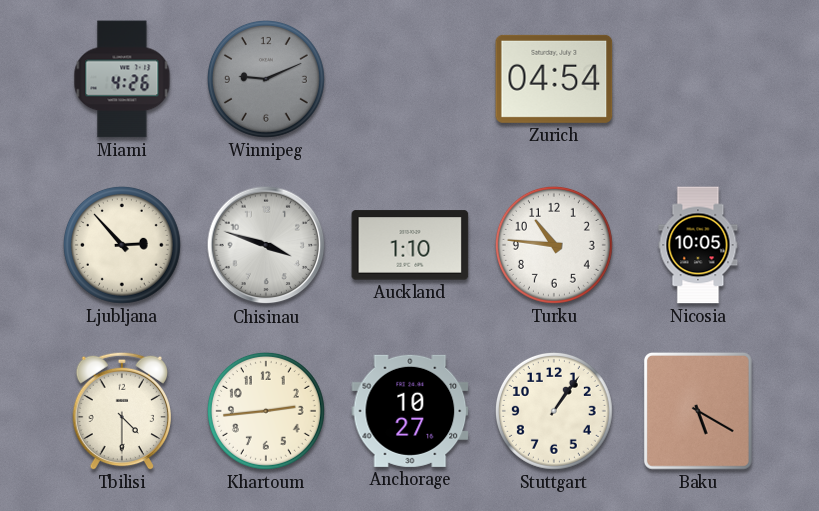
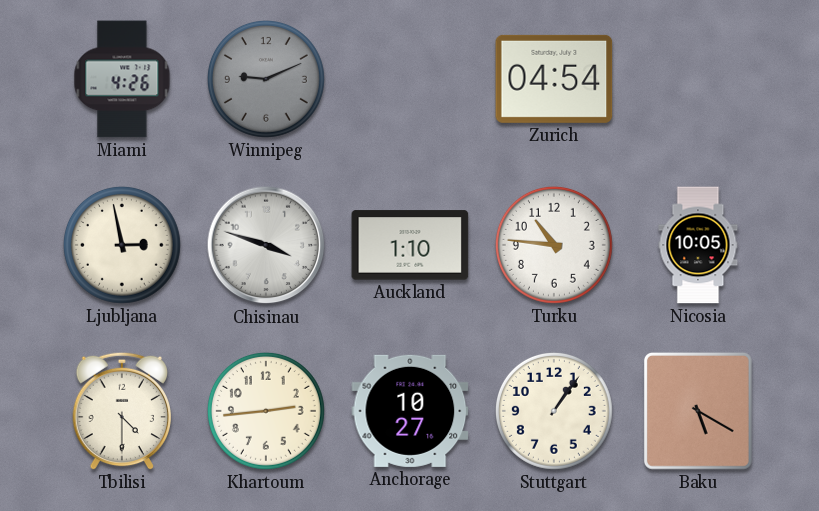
Ljubljana: 2:53 -> 2:58 (122, 245)
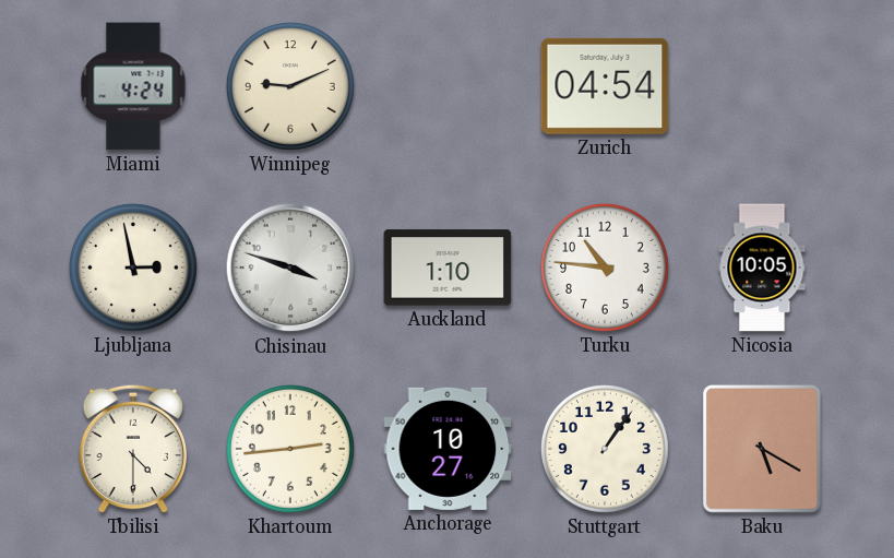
Miami: 4:26 -> 4:24 (133, 86)
Winnipeg dial: grey -> cream (290, 86)
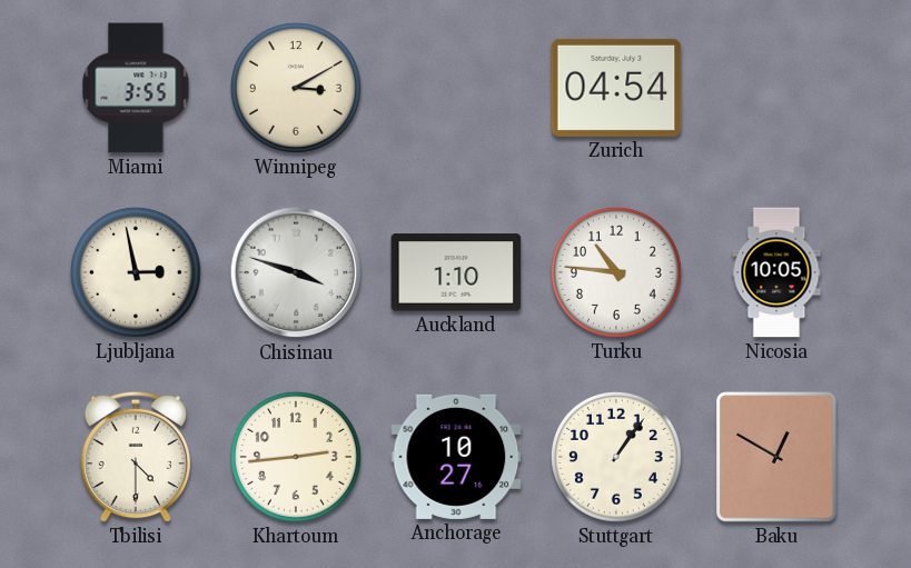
Miami: 4:24 -> 3:55 (136, 88)
Winnipeg: 9:11 -> 3:10 (296, 88)
Baku: 5:20 -> 12:50 (776, 457)
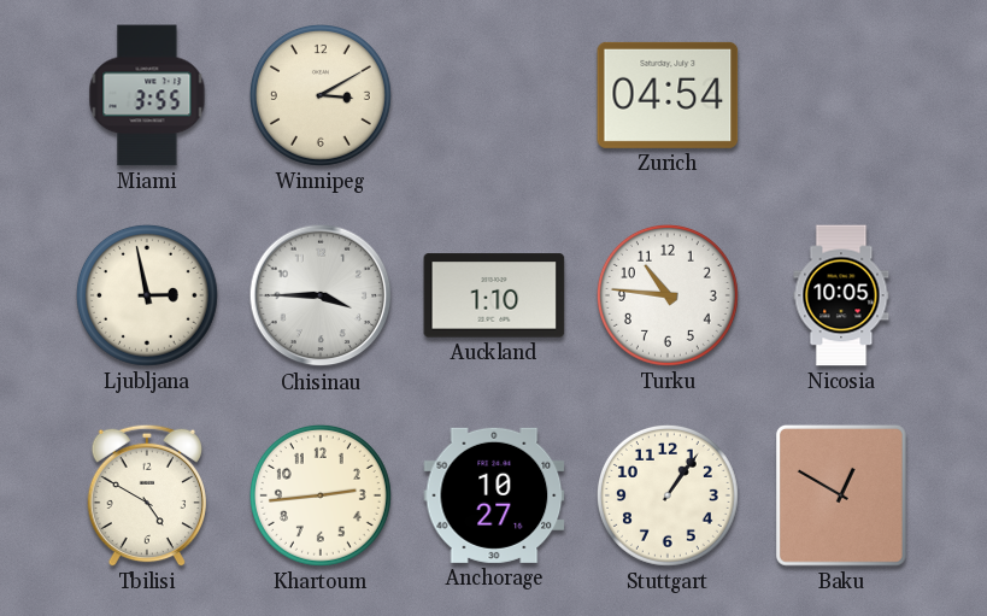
Chisinau: 3:48 -> 3:45 (321, 295)
Tbilisi: 4:30 -> 4:50 (147, 495)
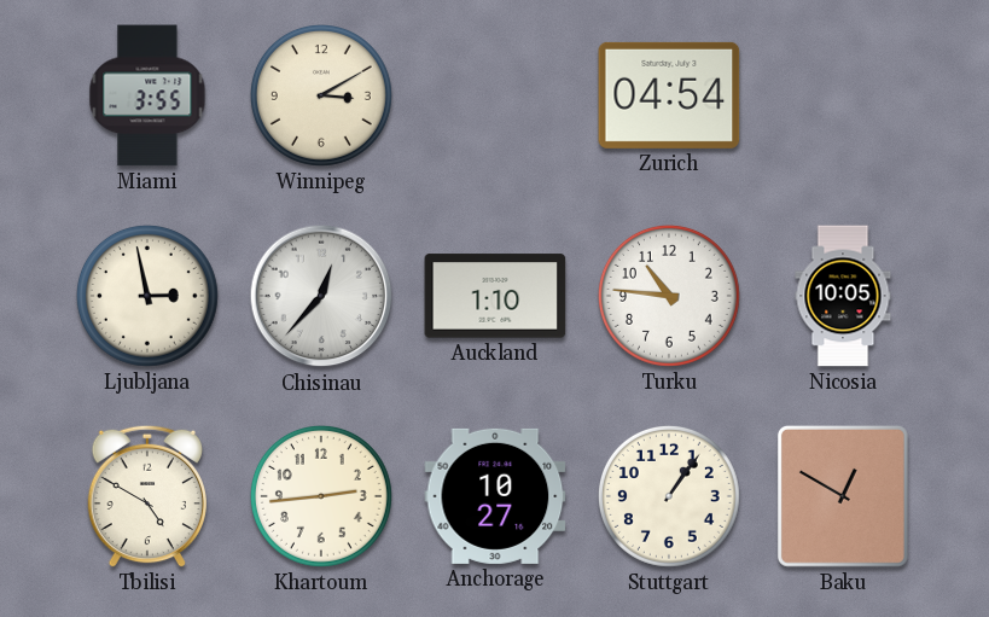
Chisinau: 3:45 -> 12:37 (321, 296)
